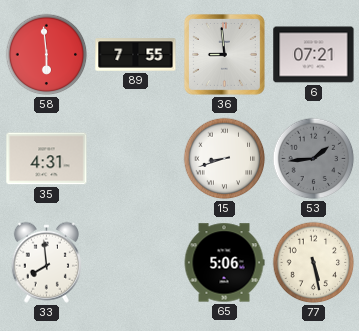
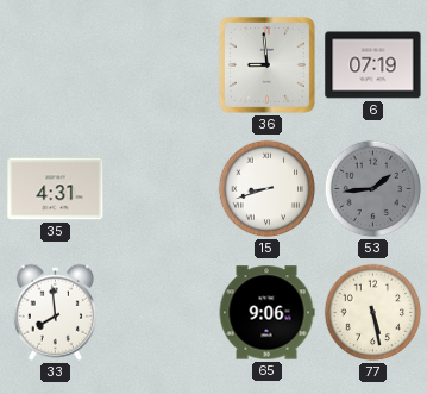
58: 5:59 -> none (47, 55)
89: 7:55 -> none (136, 55)
6: 07:21 -> 07:19 (373, 65)
65: 5:06 -> 9:06 (266, 313)
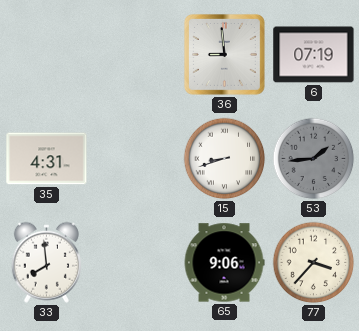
77: 5:28 -> 3:37 (314, 263)
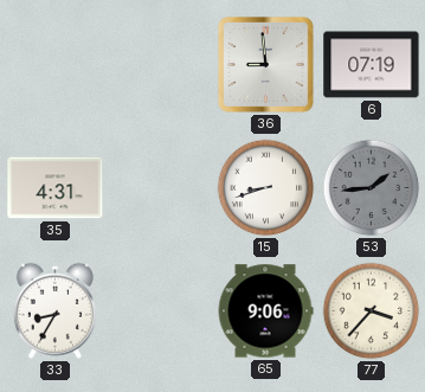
33: 7:59 -> 8:35 (54, 310)
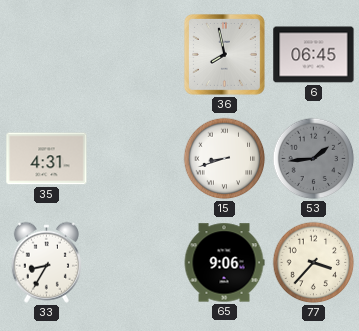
36: 8:59 -> 7:58 (225, 55)
6: 07:19 -> 06:45 (314, 55)
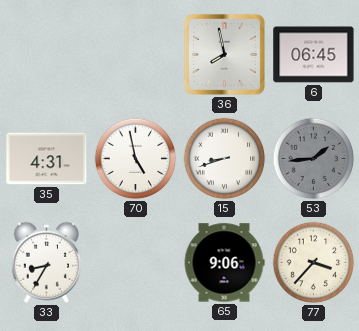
70: none -> 4:58 (136, 159)
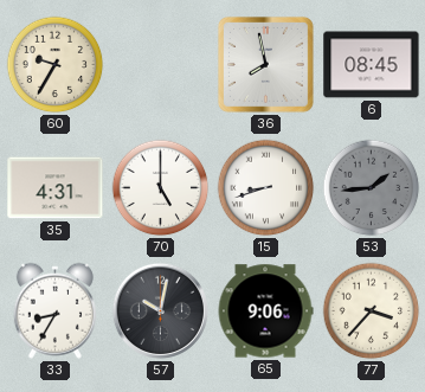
60: none -> 9:35 (56, 65)
6: 06:45 -> 08:45 (372, 65)
70: 4:58 -> 5:00 (161, 188)
57: none -> 10:02 (160, 310)
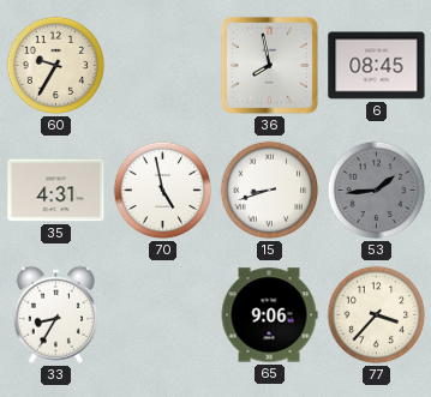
70: 5:00 -> 4:58 (163, 191)
57: 10:02 -> none (160, 310)
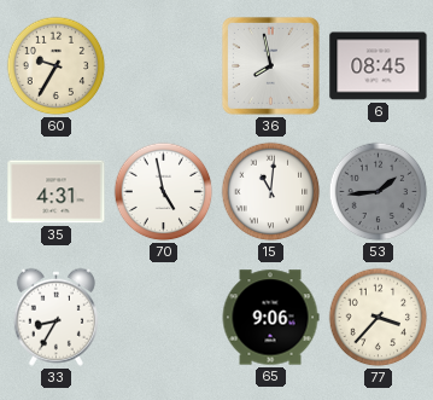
15: 8:42 -> 11:01 (271, 192)
